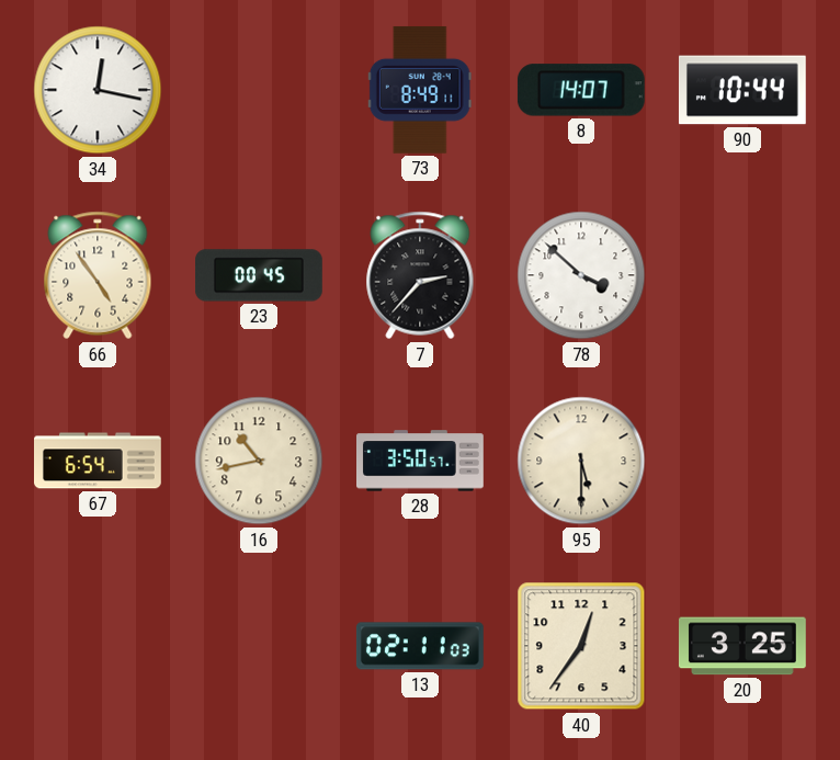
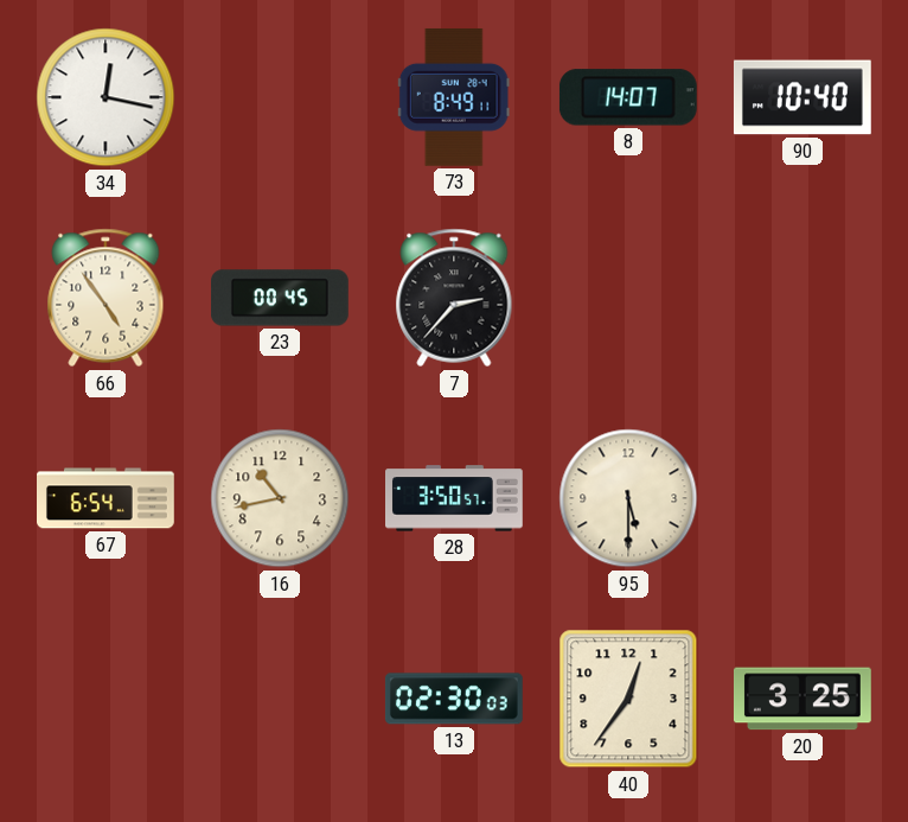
90: 10:44 -> 10:40 (803, 97)
78: 3:52 -> none (581, 275)
13: 02:11 -> 02:30 (454, 699)
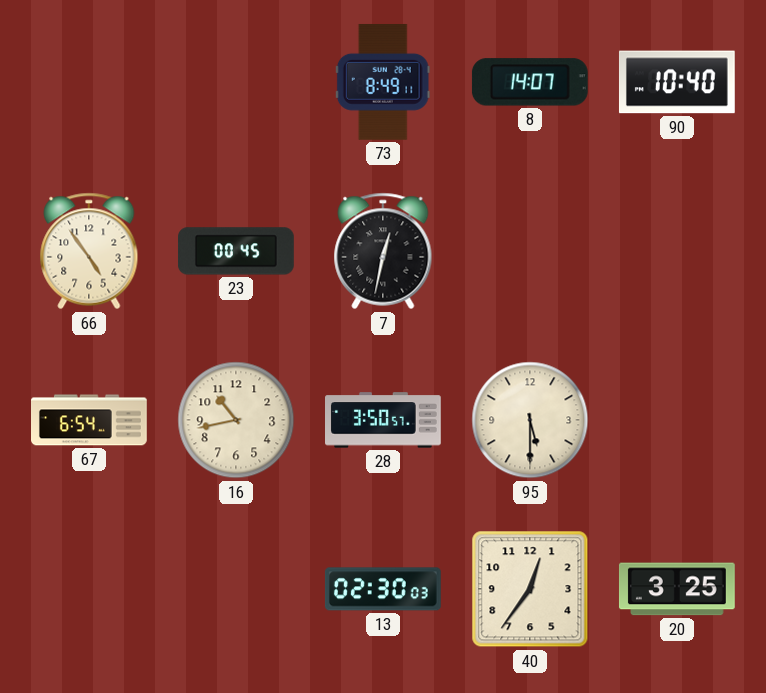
34: 12:17 -> none (105, 97)
7: 2:37 -> 12:32 (383, 251)
